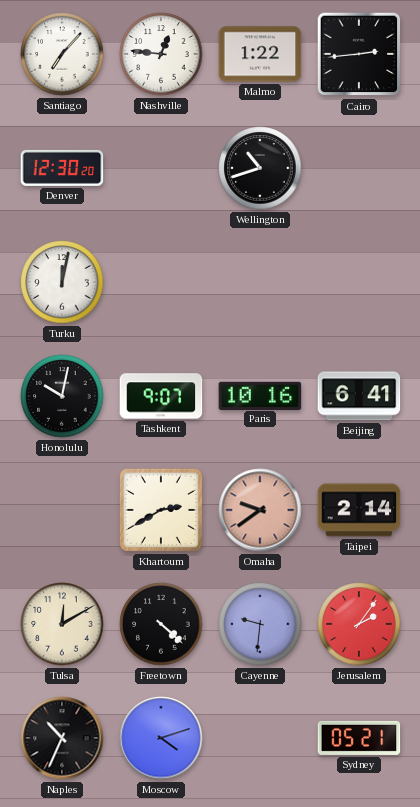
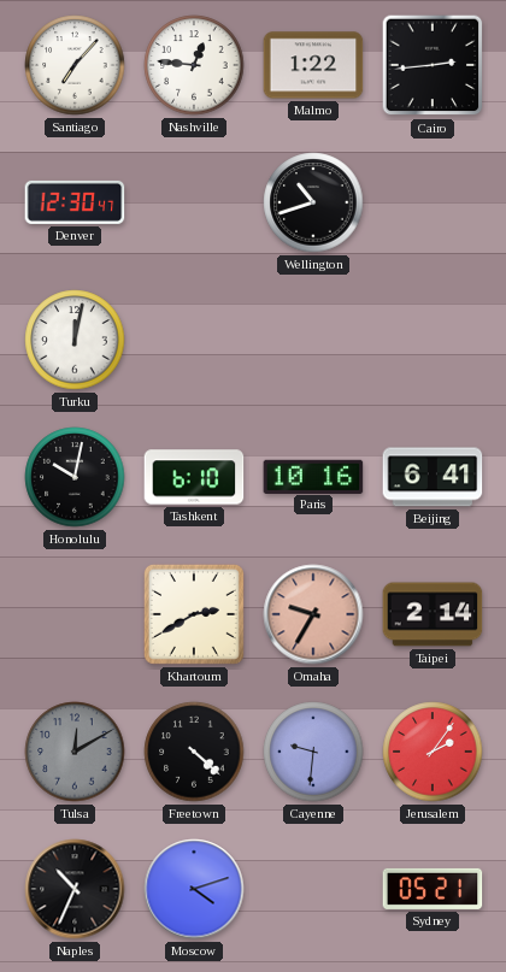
Denver: 12:30:20 -> 12:30:47 (75, 202)
Tashkent: 9:07 -> 6:10 (194, 477)
Omaha: 9:39 -> 9:35 (313, 614)
Tulsa dial: cream -> grey (75, 752)
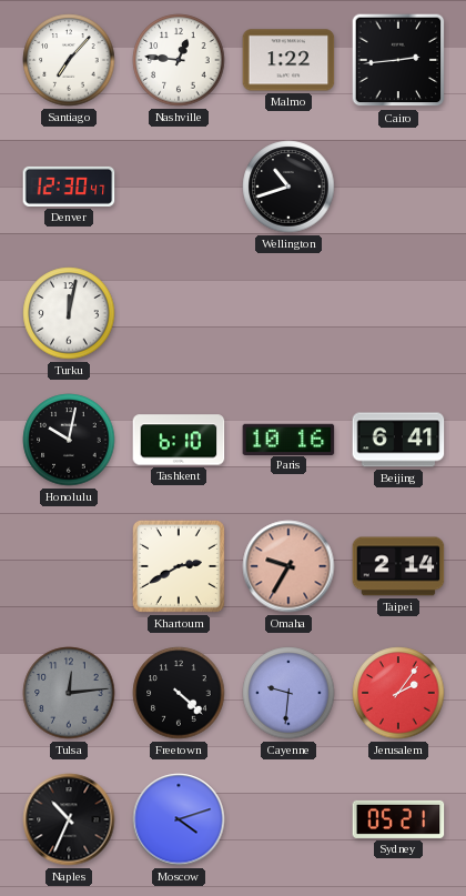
Tulsa: 12:10 -> 12:14 (69, 693)
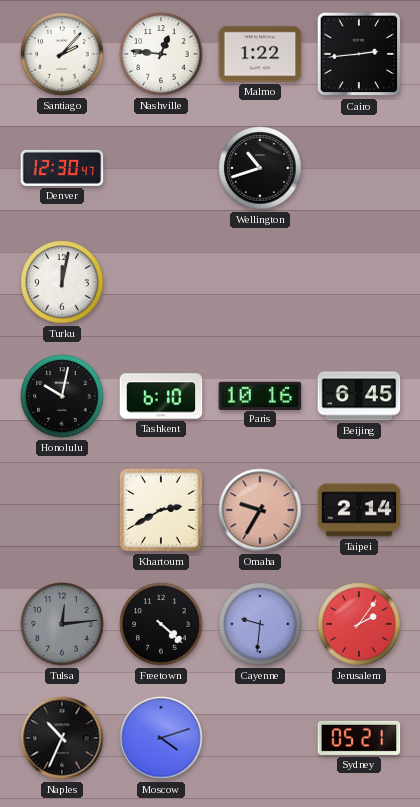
Santiago: 7:07 -> 2:07 (62, 54)
Beijing: 6:41 -> 6:45 (359, 396)
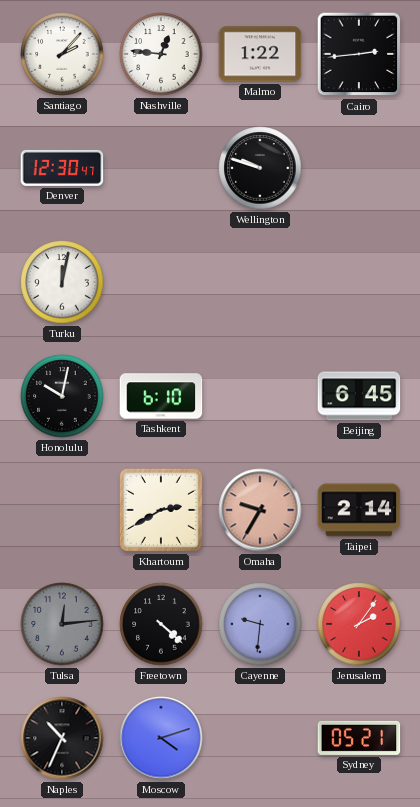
Wellington: 10:42 -> 9:48 (260, 168)
Paris: 10:16 -> none (260, 395)
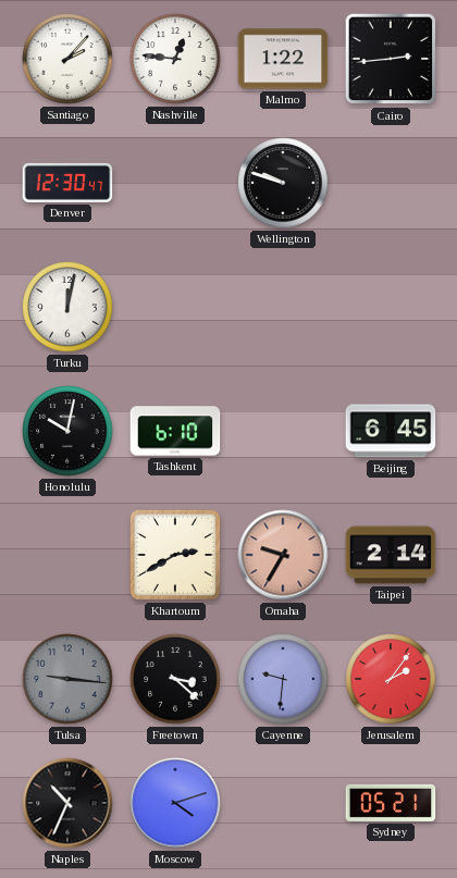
Tulsa: 12:14 -> 9:16 (67, 679)
Freetown: 4:22 -> 3:22 (175, 679)
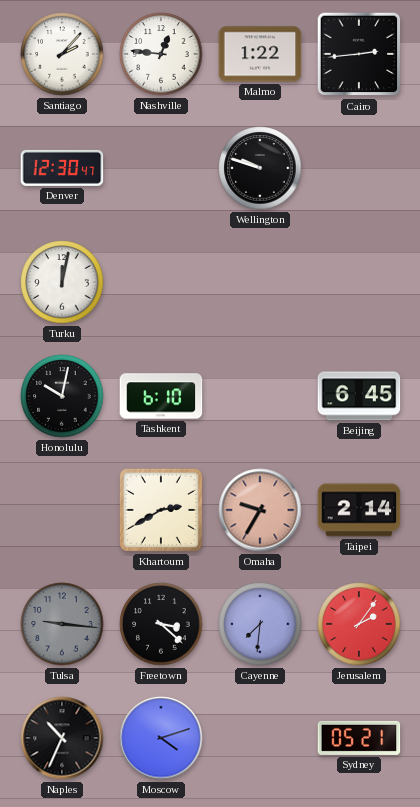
Cayenne: 9:31 -> 7:31 (260, 624)
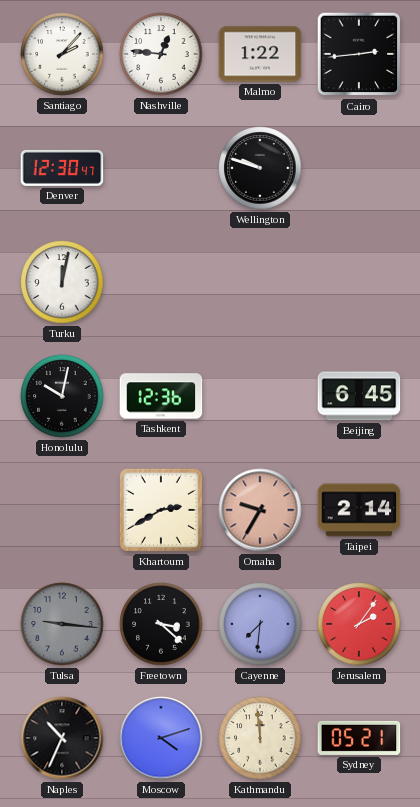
Tashkent: 6:10 -> 12:36 (161, 396)
Kathmandu: none -> 11:59 (260, 738)
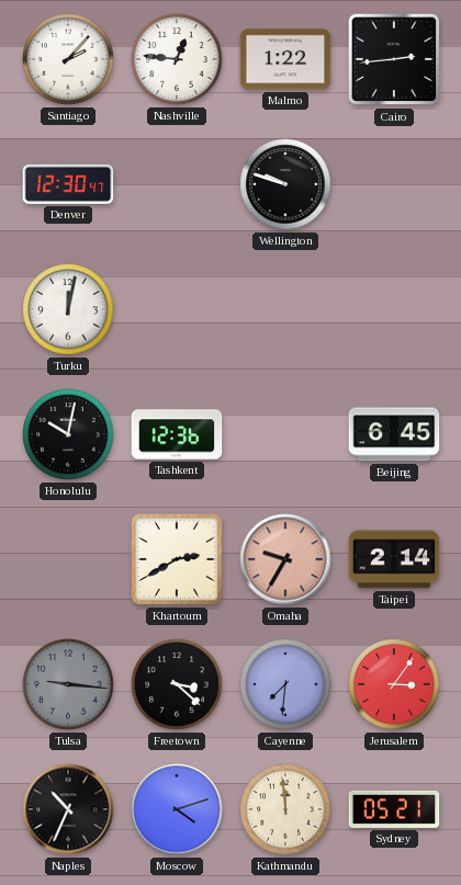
Jerusalem: 2:06 -> 3:06 (394, 684)
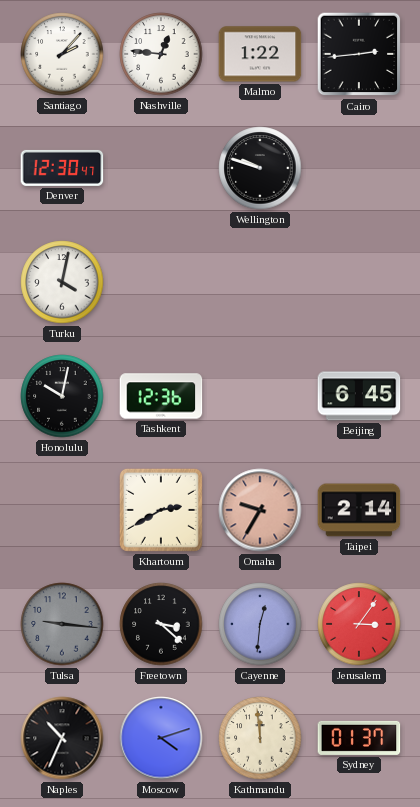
Turku: 12:02 -> 4:02 (62, 282)
Cayenne: 7:31 -> 12:31 (260, 624)
Sydney: 05:21 -> 01:37 (359, 738)
